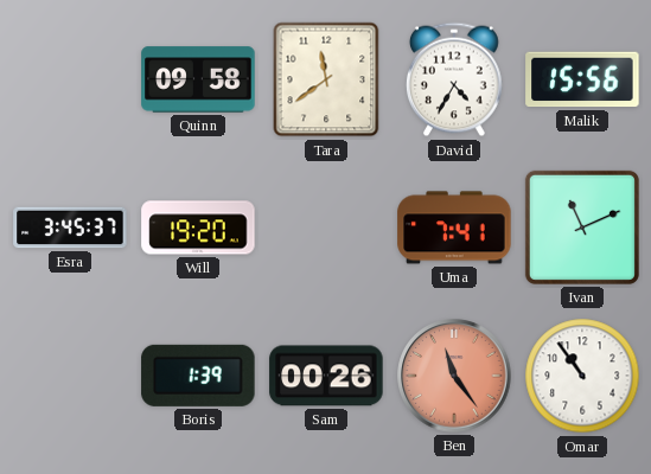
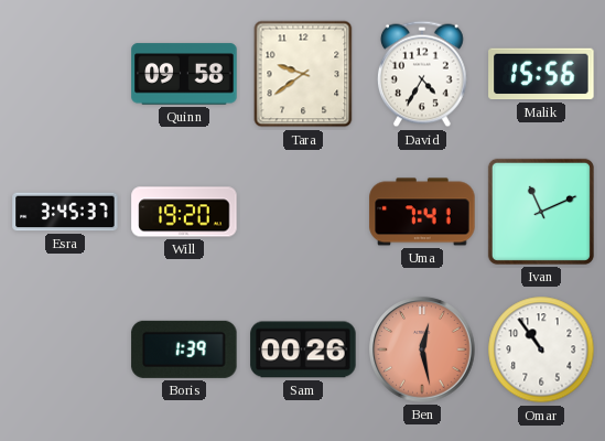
Tara: 11:39 -> 9:39 (303, 74)
Ben: 11:24 -> 12:28 (422, 349)
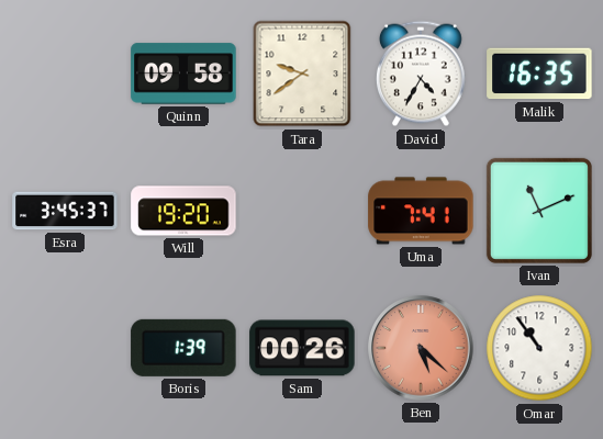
Malik: 15:56 -> 16:35 (539, 74)
Ben: 12:28 -> 5:22 (421, 348)
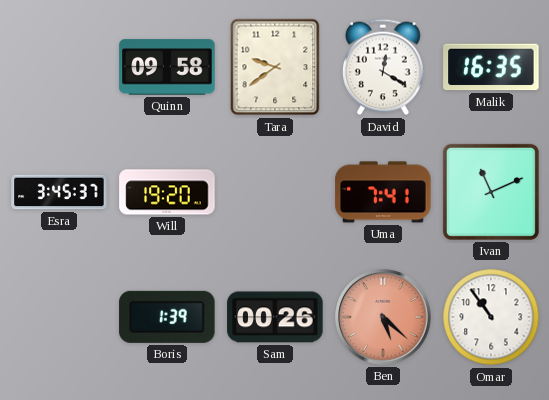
David: 4:35 -> 12:20 (383, 67)
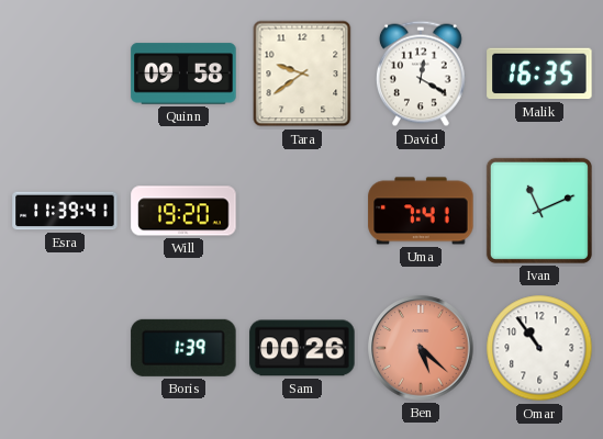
Esra: 3:45 -> 11:39 (65, 211)
